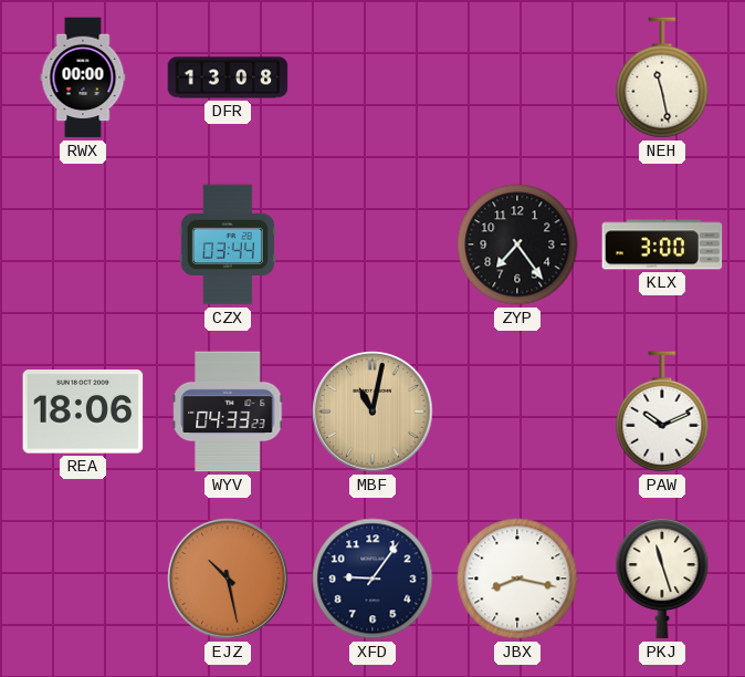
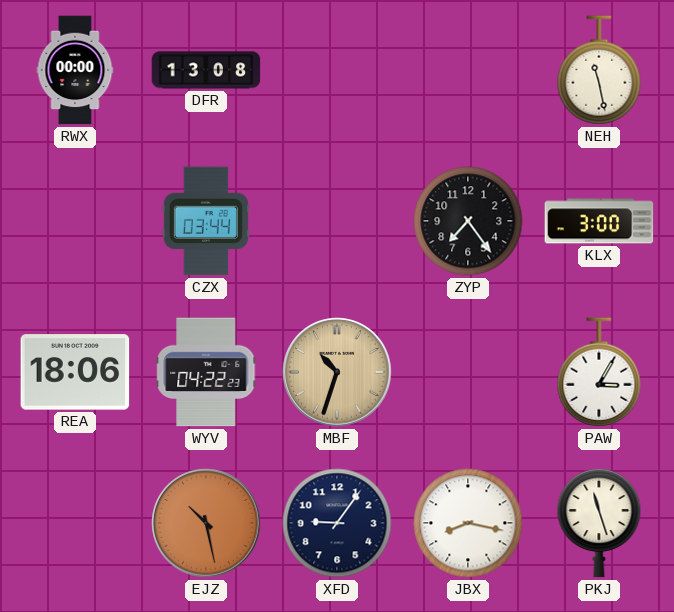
WYV: 04:33 -> 04:22 (206, 372)
MBF: 11:02 -> 10:33 (337, 372)
PAW: 10:11 -> 3:05 (599, 372)
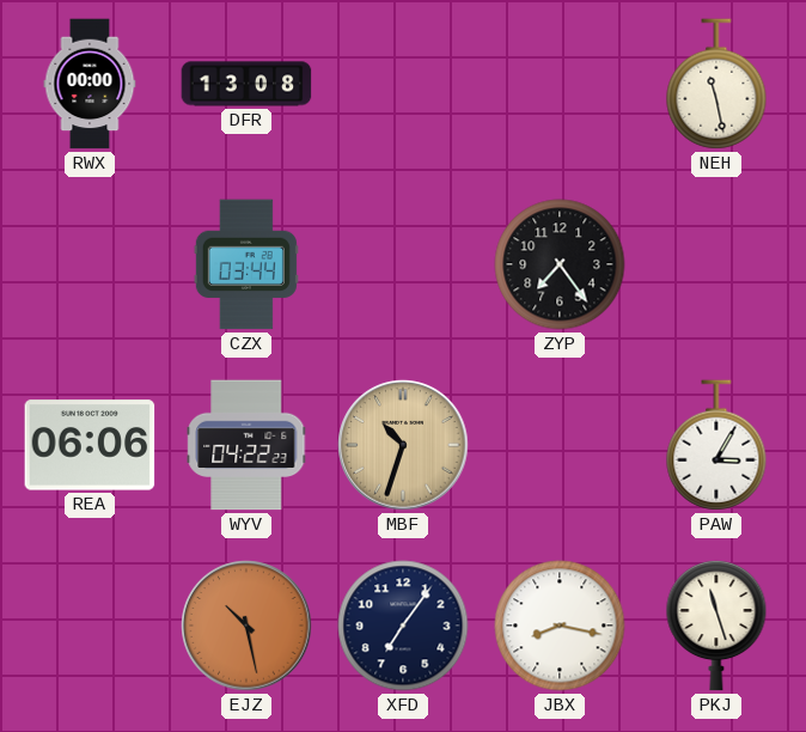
KLX: 3:00 -> none (599, 221)
REA: 18:06 -> 06:06 (90, 445)
XFD: 9:06 -> 7:06 (403, 626)
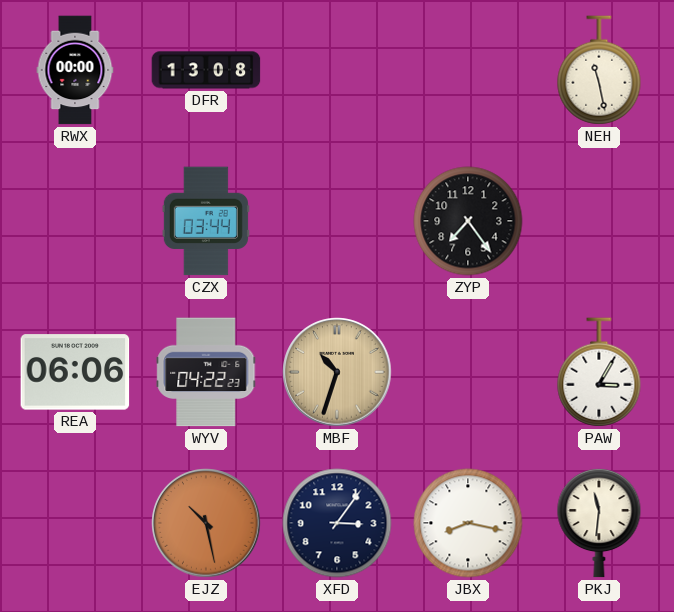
XFD: 7:06 -> 3:06 (337, 523)
PKJ: 11:27 -> 11:31 (599, 523)
